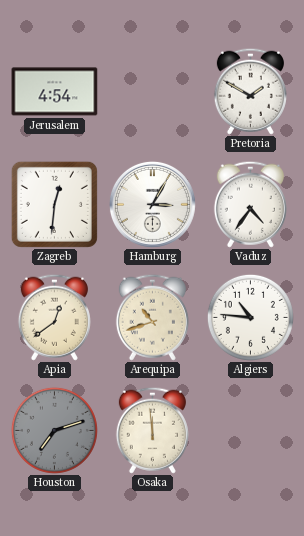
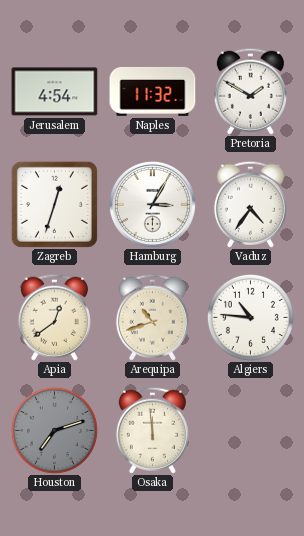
Naples: none -> 11:32 (153, 92)
Zagreb: 12:31 -> 12:33 (54, 204)
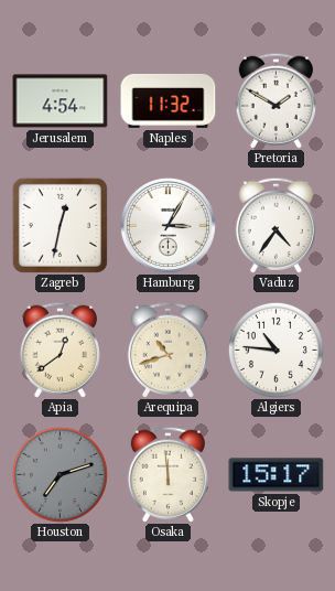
Zagreb: 12:33 -> 12:32 (60, 225)
Skopje: none -> 15:17 (277, 475)
